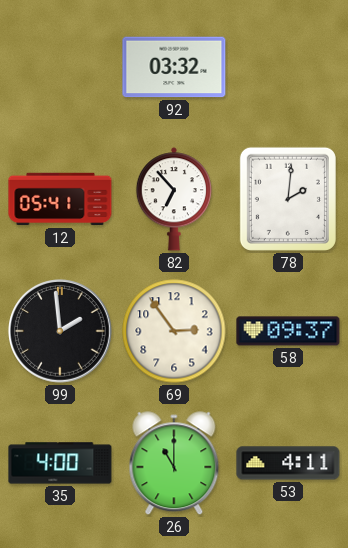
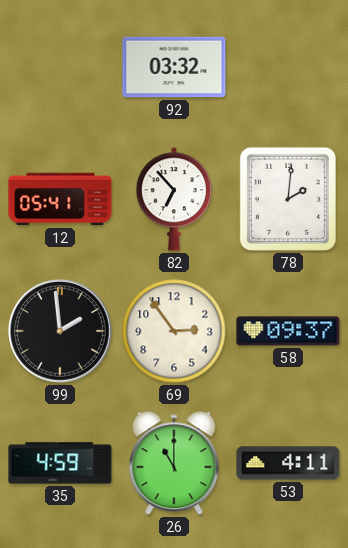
35: 4:00 -> 4:59 (60, 463)
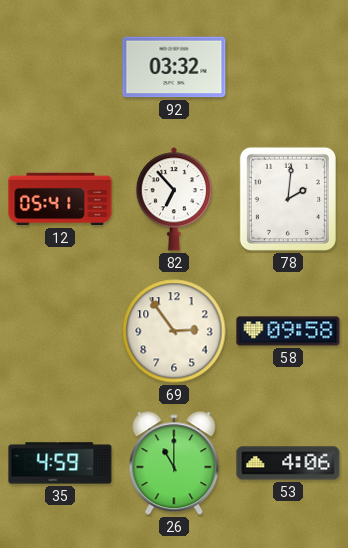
99: 1:59 -> none (61, 332)
58: 09:37 -> 09:58 (288, 331)
53: 4:11 -> 4:06 (288, 463)
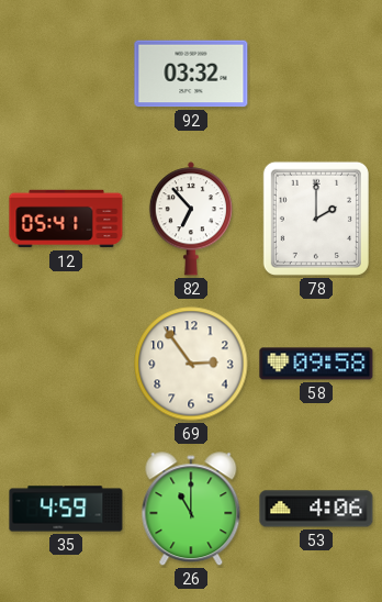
78: 2:01 -> 2:00 (316, 219)
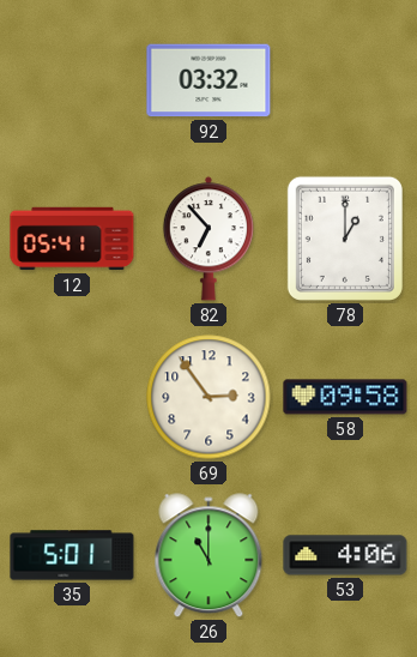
78: 2:00 -> 1:00 (345, 239)
35: 4:59 -> 5:01 (72, 555)
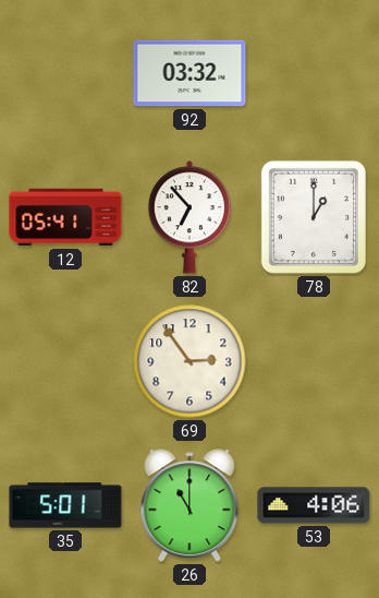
58: 09:58 -> none (345, 397)
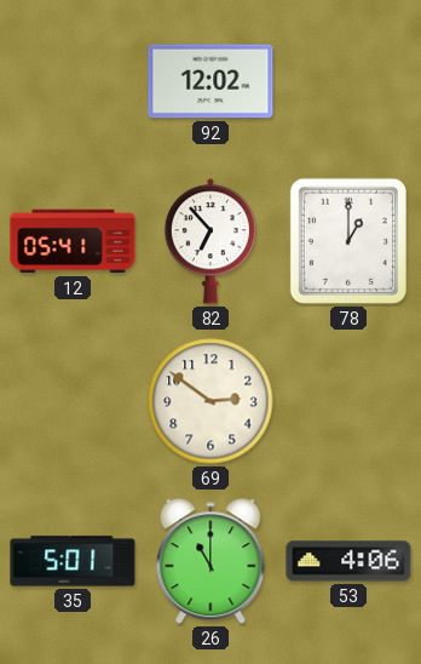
92: 03:32 -> 12:02 (211, 81)
69: 2:54 -> 2:51 (211, 401)
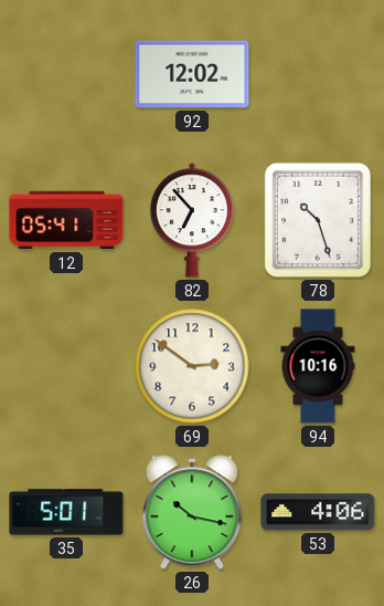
78: 1:00 -> 10:27 (318, 220)
94: none -> 10:16 (318, 366)
26: 11:00 -> 10:17 (192, 513)
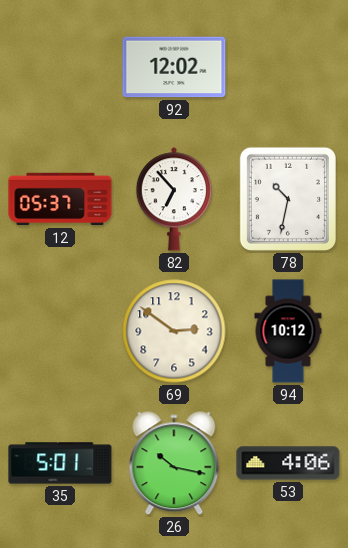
12: 05:41 -> 05:37 (60, 199)
78: 10:27 -> 10:32 (288, 199)
94: 10:16 -> 10:12 (288, 331)
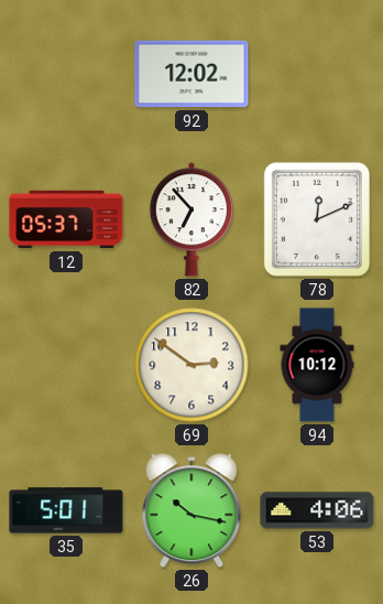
78: 10:32 -> 12:11 (317, 219)
